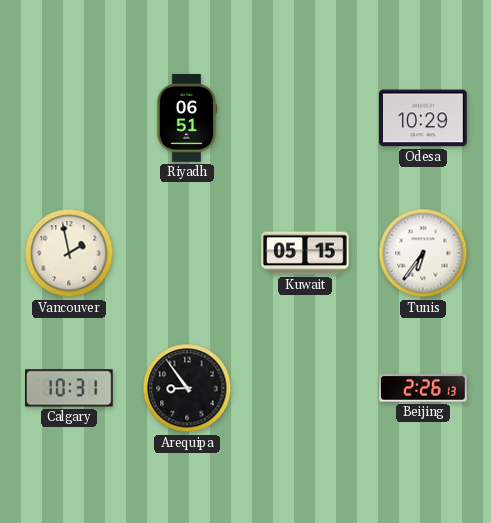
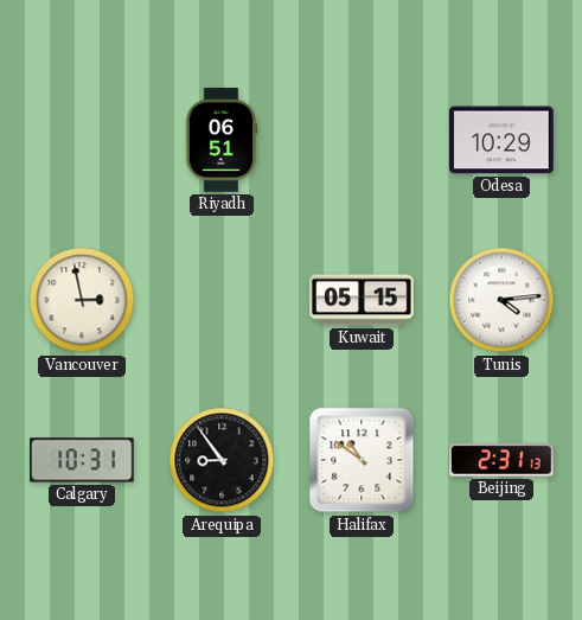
Vancouver: 1:58 -> 2:58 (82, 300)
Tunis: 6:36 -> 4:14 (501, 300)
Halifax: none -> 10:51 (362, 460)
Beijing: 2:26 -> 2:31 (501, 460)
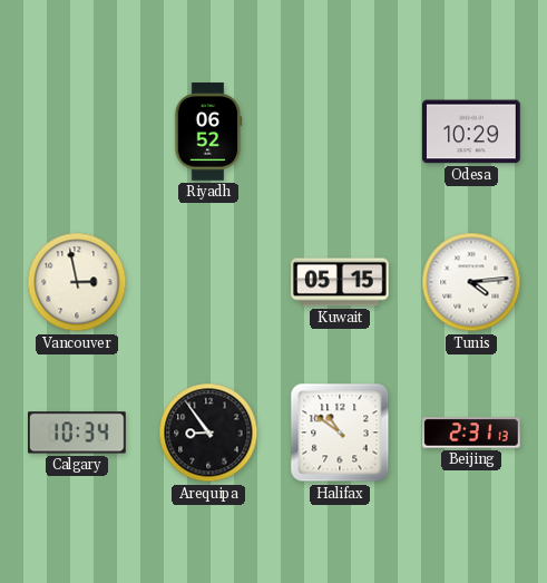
Riyadh: 06:51 -> 06:52 (208, 132)
Calgary: 10:31 -> 10:34 (78, 433)
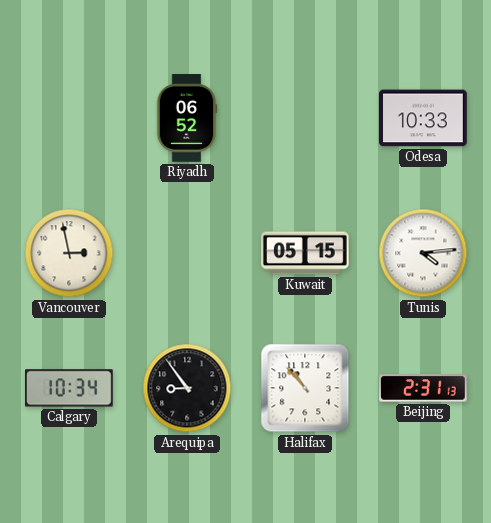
Odesa: 10:29 -> 10:33 (424, 118)
Halifax: 10:51 -> 10:53 (305, 388)
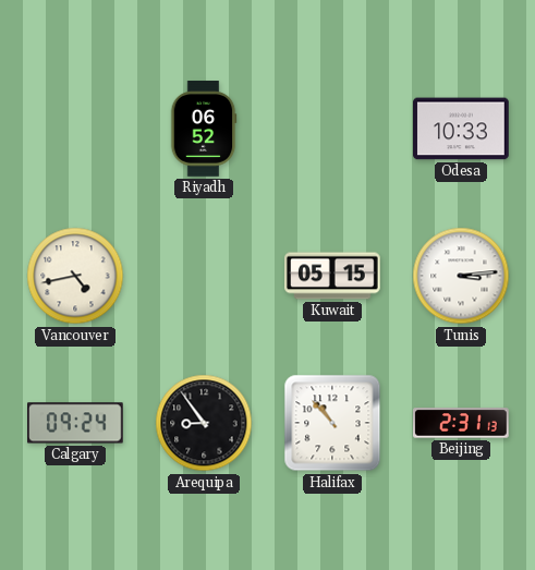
Vancouver: 2:58 -> 4:43 (75, 276)
Tunis: 4:14 -> 3:14 (461, 276)
Calgary: 10:34 -> 09:24 (76, 423)
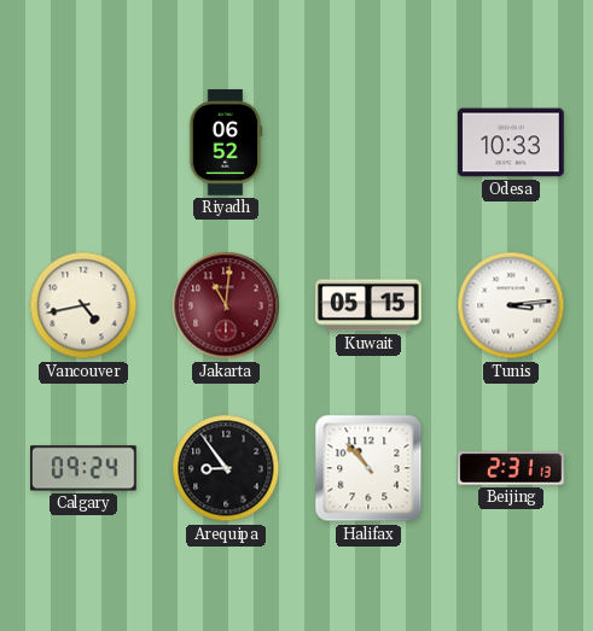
Jakarta: none -> 11:01 (226, 305)
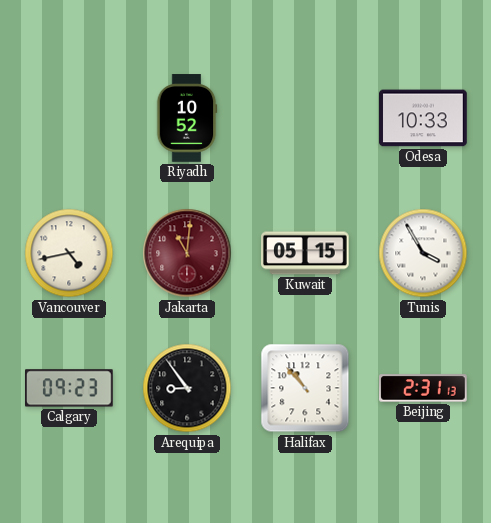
Riyadh: 06:52 -> 10:52 (187, 118)
Tunis: 3:14 -> 3:55 (423, 253)
Calgary: 09:24 -> 09:23 (70, 388)
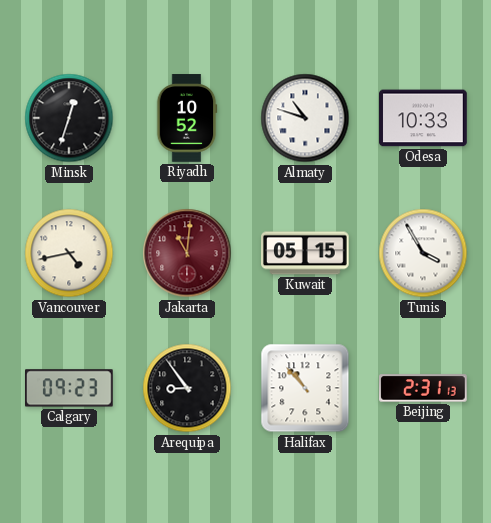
Minsk: none -> 12:33 (69, 118)
Almaty: none -> 10:48 (305, 118)
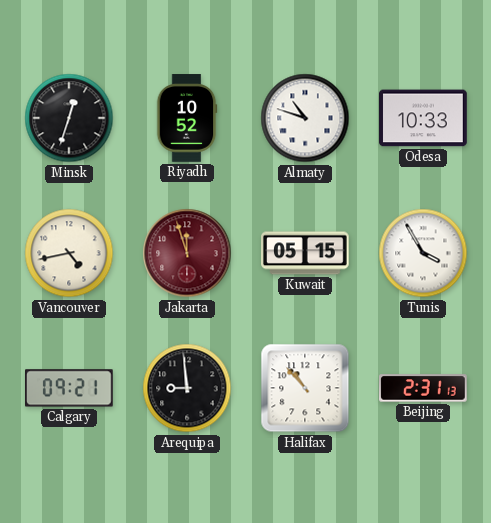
Jakarta: 11:01 -> 11:57 (187, 253)
Calgary: 09:23 -> 09:21 (70, 388)
Arequipa: 8:54 -> 8:59 (187, 388)
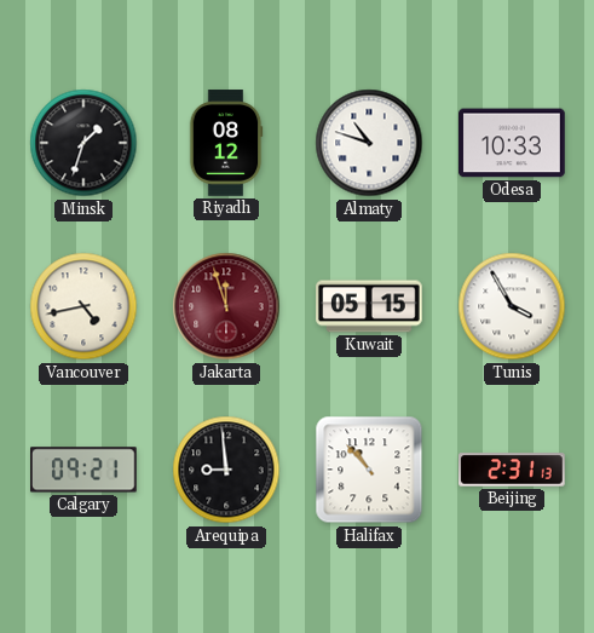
Minsk: 12:33 -> 1:33 (83, 143)
Riyadh: 10:52 -> 08:12 (226, 143)
